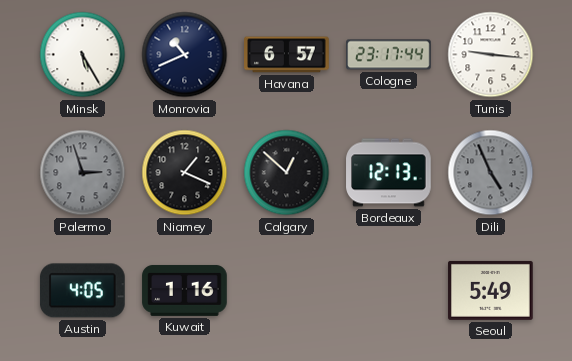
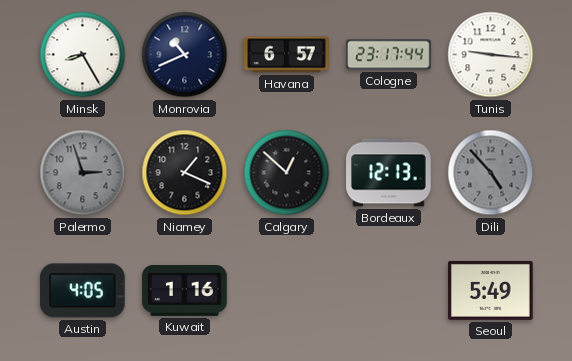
Minsk: 5:25 -> 8:25 (83, 55)
Dili: 4:56 -> 4:53 (491, 173)
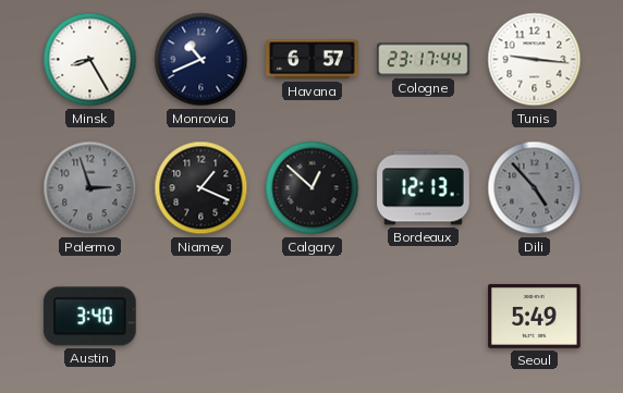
Austin: 4:05 -> 3:40 (90, 317)
Kuwait: 1:16 -> none (185, 290)
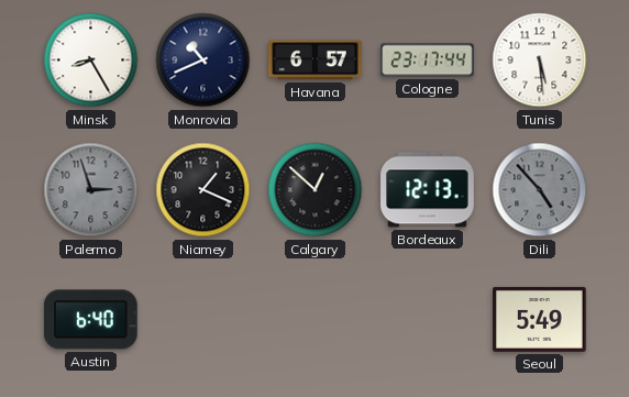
Tunis: 9:16 -> 5:29 (540, 60)
Austin: 3:40 -> 6:40 (91, 320)
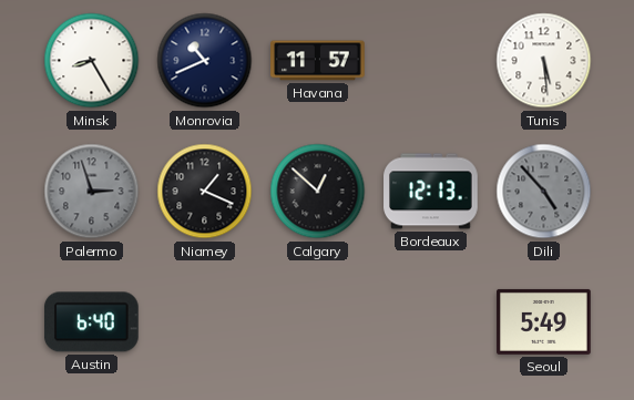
Havana: 6:57 -> 11:57 (318, 61)
Cologne: 23:17 -> none (428, 60)
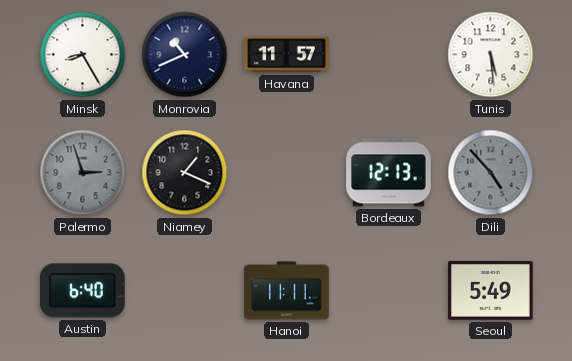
Calgary: 12:52 -> none (318, 192)
Hanoi: none -> 11:11 (287, 291)
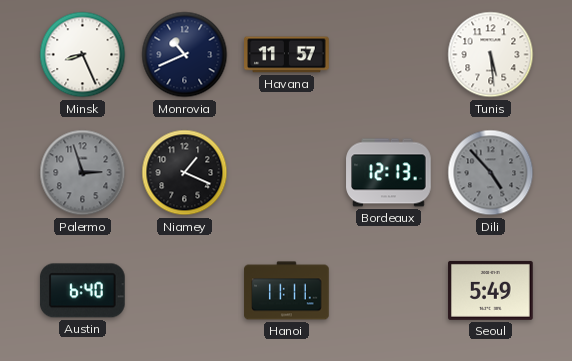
Minsk: 8:25 -> 8:26 (83, 55)
